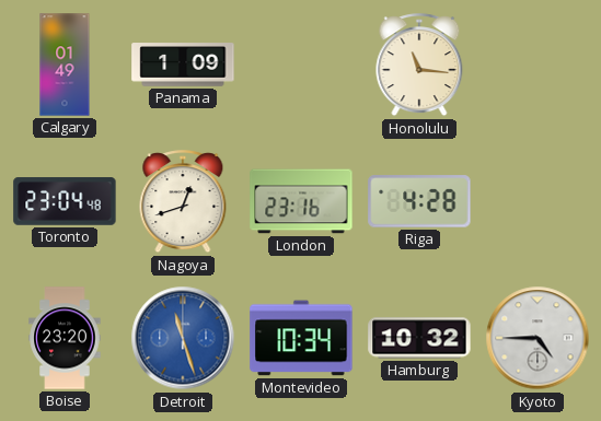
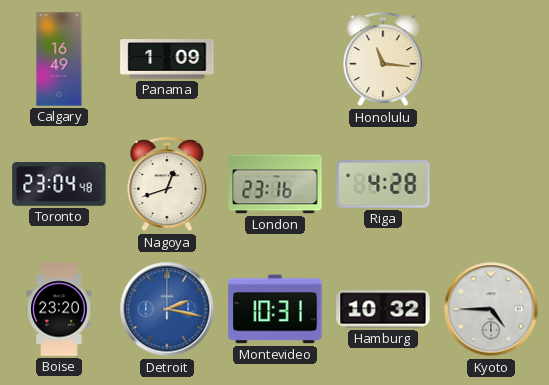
Calgary: 01:49 -> 16:49 (59, 59)
Detroit: 11:27 -> 2:17 (167, 309)
Montevideo: 10:34 -> 10:31 (275, 309)
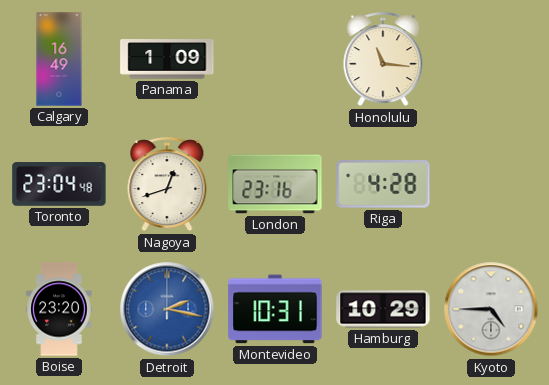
Hamburg: 10:32 -> 10:29 (383, 309)
